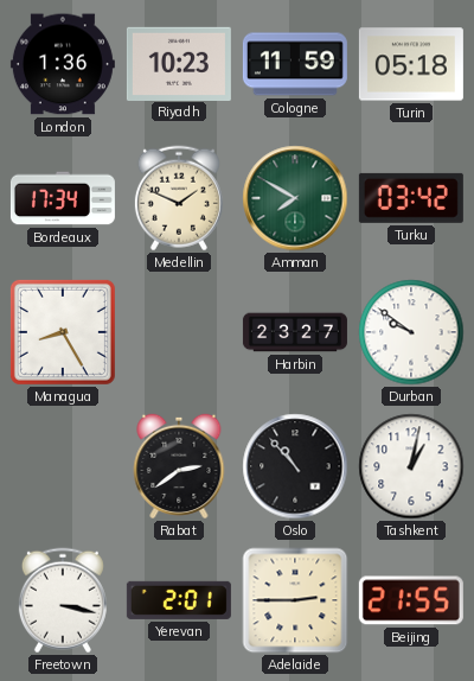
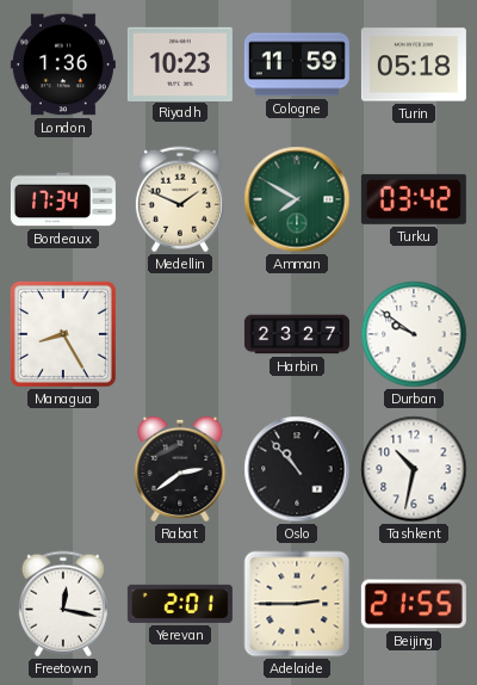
Tashkent: 1:02 -> 10:32 (414, 469)
Freetown: 3:17 -> 12:17 (63, 604)
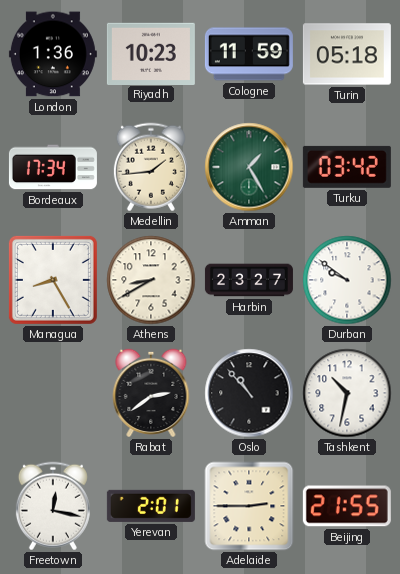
Medellin: 1:49 -> 1:44 (151, 167)
Amman: 7:50 -> 1:25 (249, 167)
Athens: none -> 8:40 (151, 280)
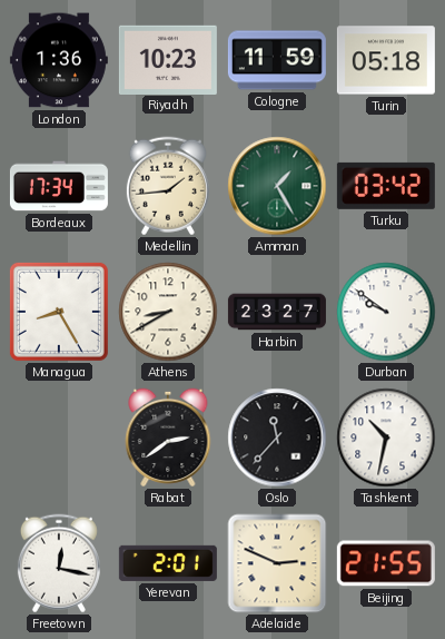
Oslo: 10:53 -> 11:37 (277, 438)
Adelaide: 2:45 -> 2:49 (277, 563)
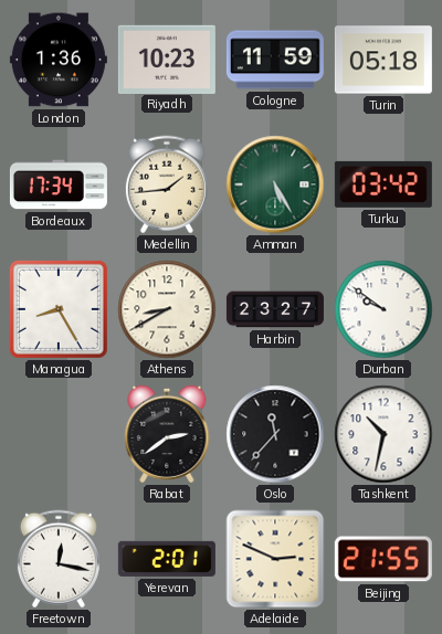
Amman: 1:25 -> 5:25 (275, 184)
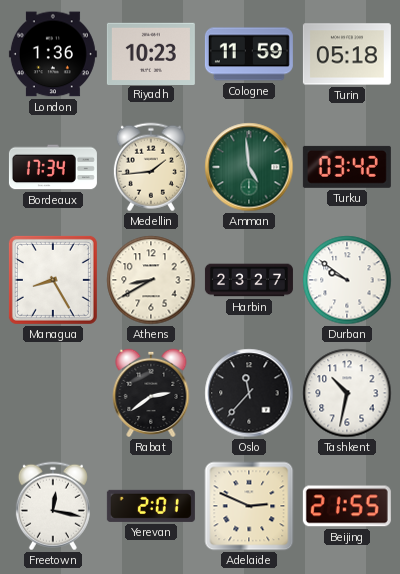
Amman: 5:25 -> 4:59 (249, 167)
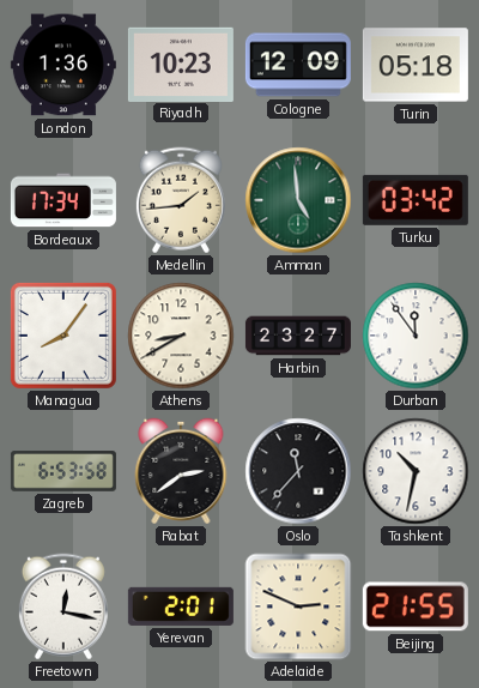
Cologne: 11:59 -> 12:09 (298, 65)
Managua: 8:25 -> 8:06 (63, 336)
Durban: 9:51 -> 11:54 (416, 336)
Zagreb: none -> 6:53 (63, 471)
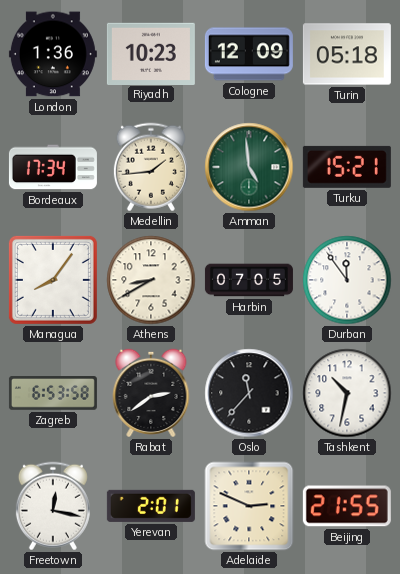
Turku: 03:42 -> 15:21 (347, 167)
Harbin: 23:27 -> 07:05 (249, 280)
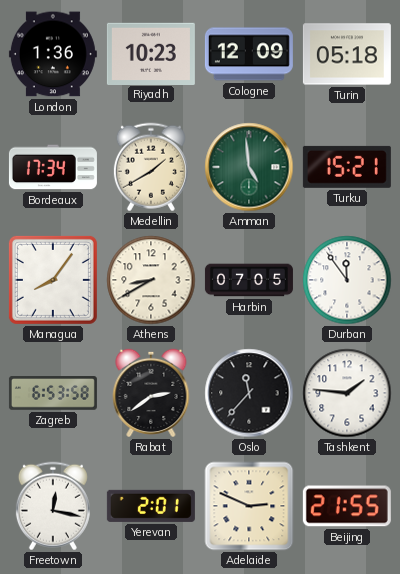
Medellin: 1:44 -> 1:40 (151, 167)
Tashkent: 10:32 -> 1:46 (347, 393)
